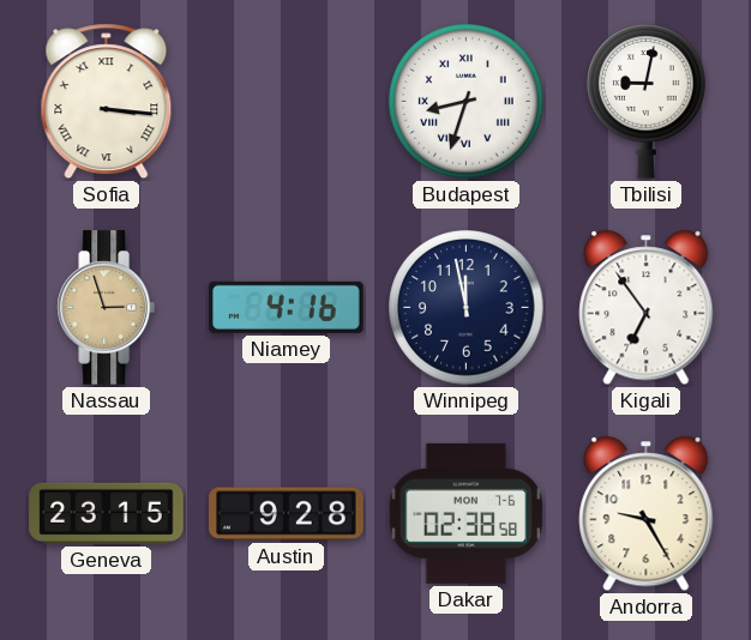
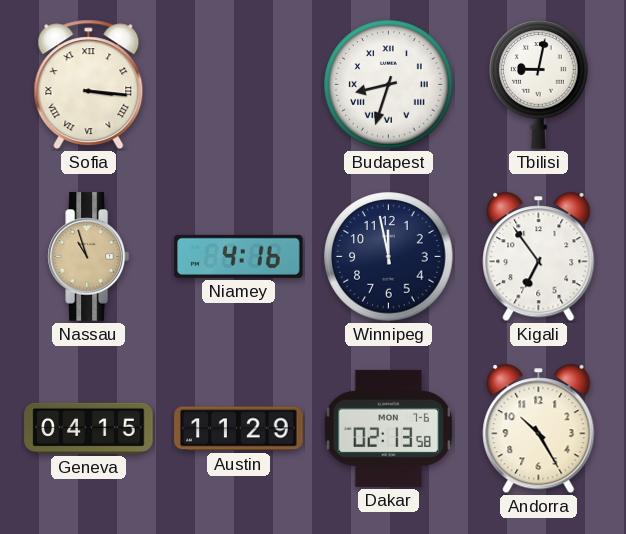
Nassau: 2:57 -> 10:57 (88, 257)
Geneva: 23:15 -> 04:15 (89, 428)
Austin: 9:28 -> 11:29 (239, 429)
Dakar: 02:38 -> 02:13 (389, 428)
Andorra: 9:25 -> 10:25 (539, 429)
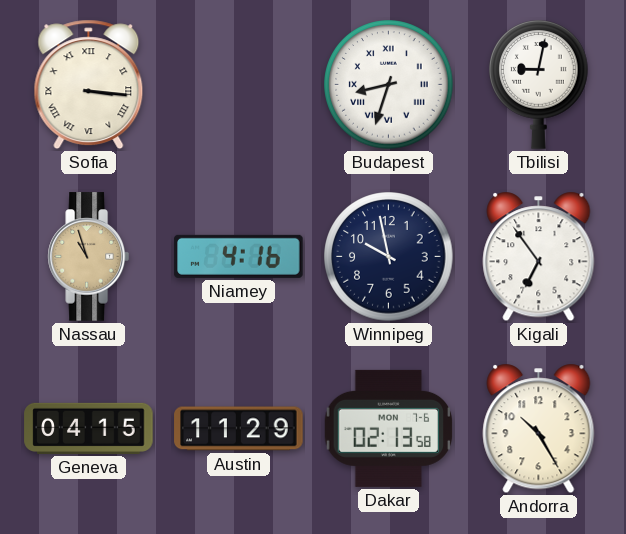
Winnipeg: 11:58 -> 9:58 (389, 257)
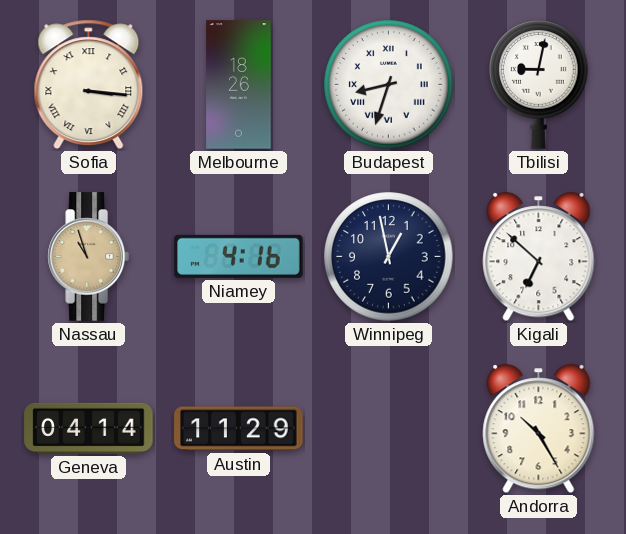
Melbourne: none -> 18:26 (239, 85)
Winnipeg: 9:58 -> 12:58 (389, 257)
Kigali: 6:54 -> 6:52 (539, 257)
Geneva: 04:15 -> 04:14 (89, 428)
Dakar: 02:13 -> none (389, 428)
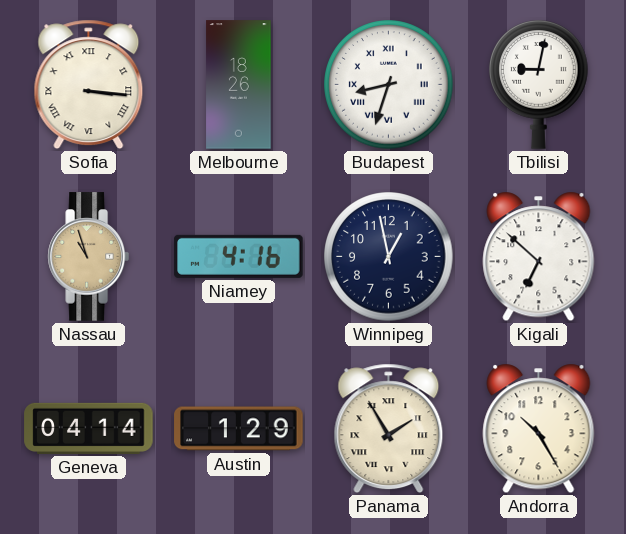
Austin: 11:29 -> 1:29 (239, 429)
Panama: none -> 1:55 (389, 429)
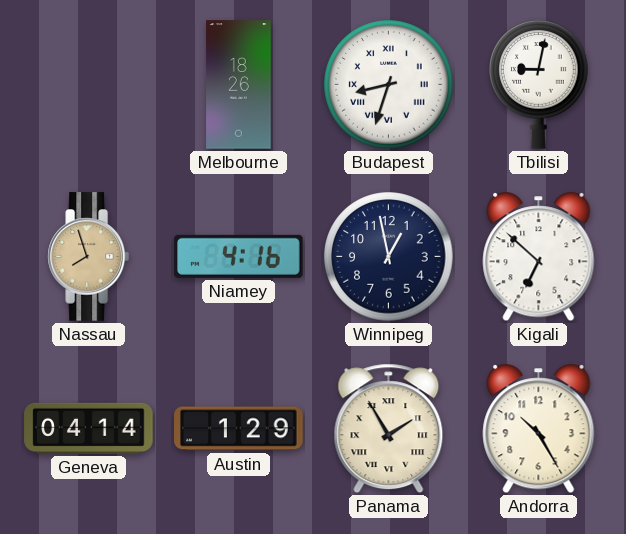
Sofia: 3:16 -> none (89, 85)
Nassau: 10:57 -> 7:57 (88, 257)
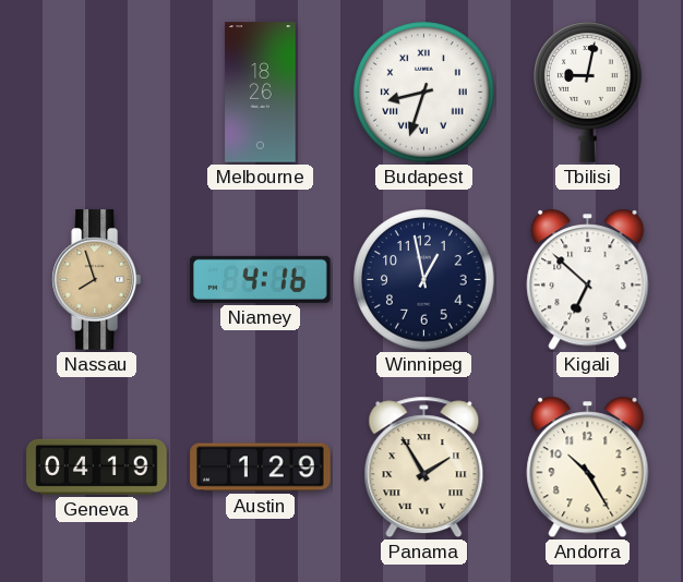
Geneva: 04:14 -> 04:19 (97, 466)
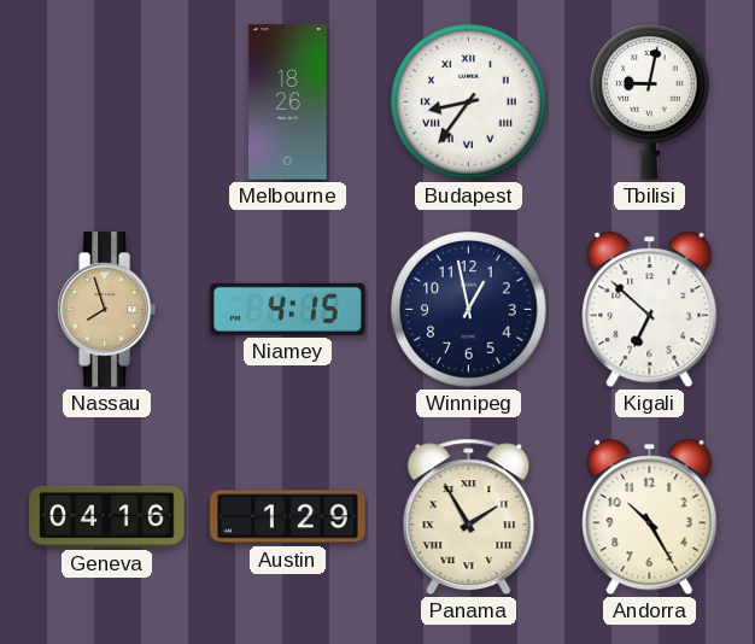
Budapest: 8:33 -> 8:36 (469, 103)
Niamey: 4:16 -> 4:15 (288, 309)
Geneva: 04:19 -> 04:16 (107, 516)
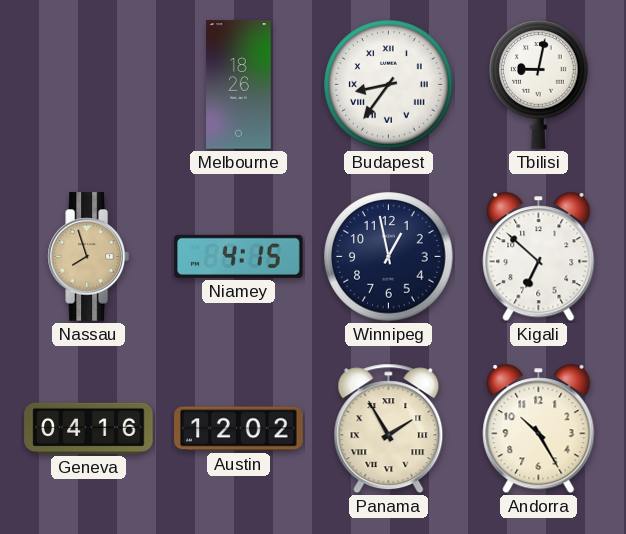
Austin: 1:29 -> 12:02 (239, 429)
